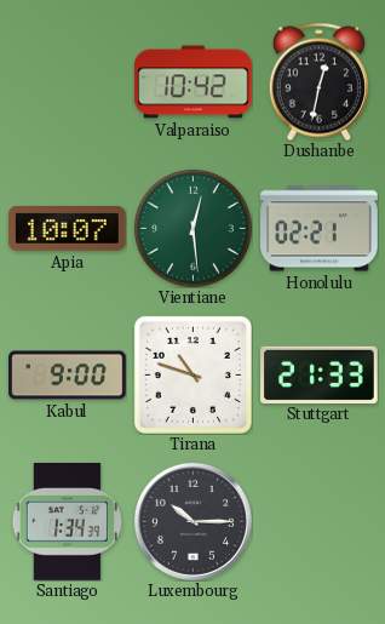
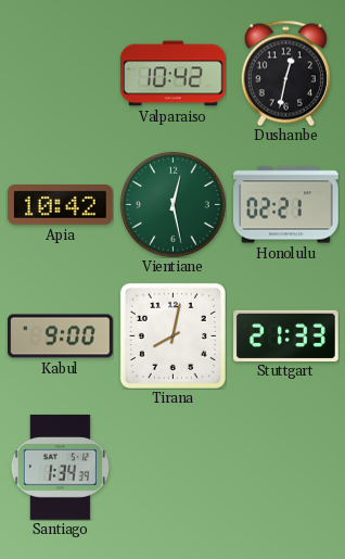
Apia: 10:07 -> 10:42 (61, 205)
Vientiane: 12:29 -> 12:28 (174, 205)
Tirana: 10:48 -> 8:02 (173, 335)
Luxembourg: 10:15 -> none (192, 521)
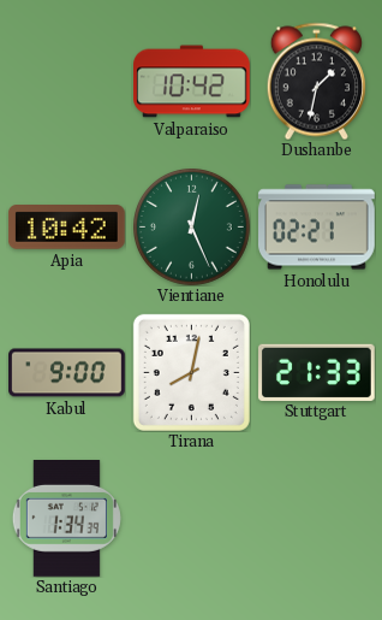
Dushanbe: 12:32 -> 1:32 (316, 81)
Vientiane: 12:28 -> 12:26 (192, 228)
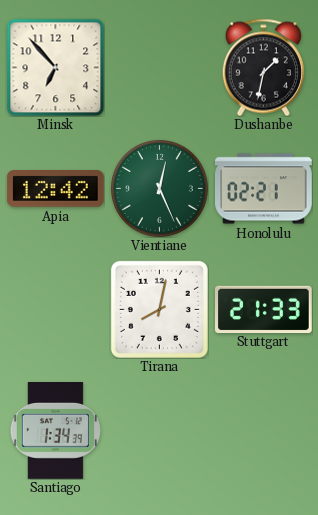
Minsk: none -> 6:53 (55, 67)
Valparaiso: 10:42 -> none (192, 82)
Apia: 10:42 -> 12:42 (56, 189)
Kabul: 9:00 -> none (67, 373)
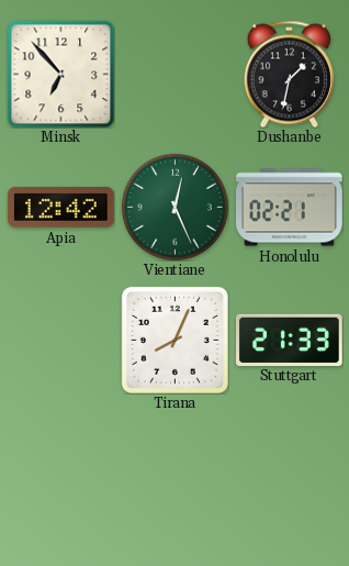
Tirana: 8:02 -> 8:04 (174, 340)
Santiago: 1:34 -> none (55, 431)
